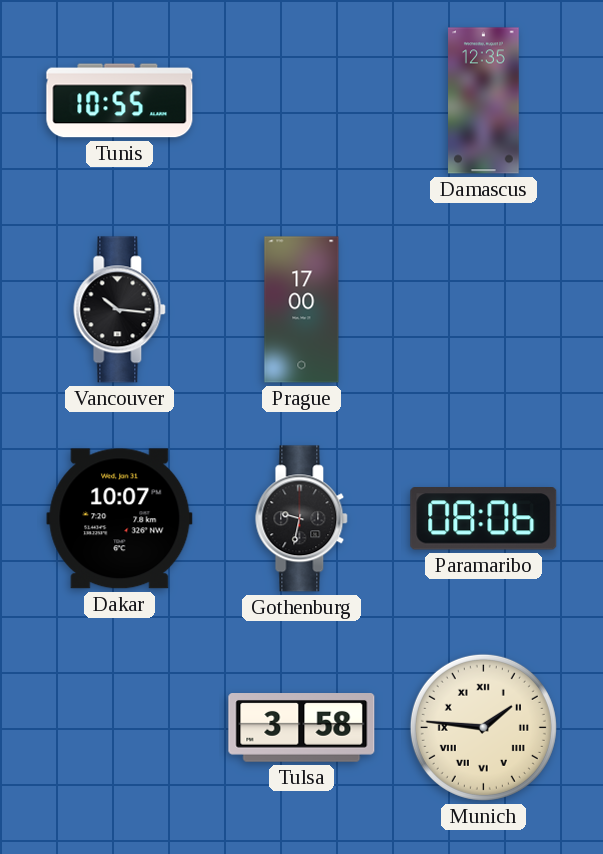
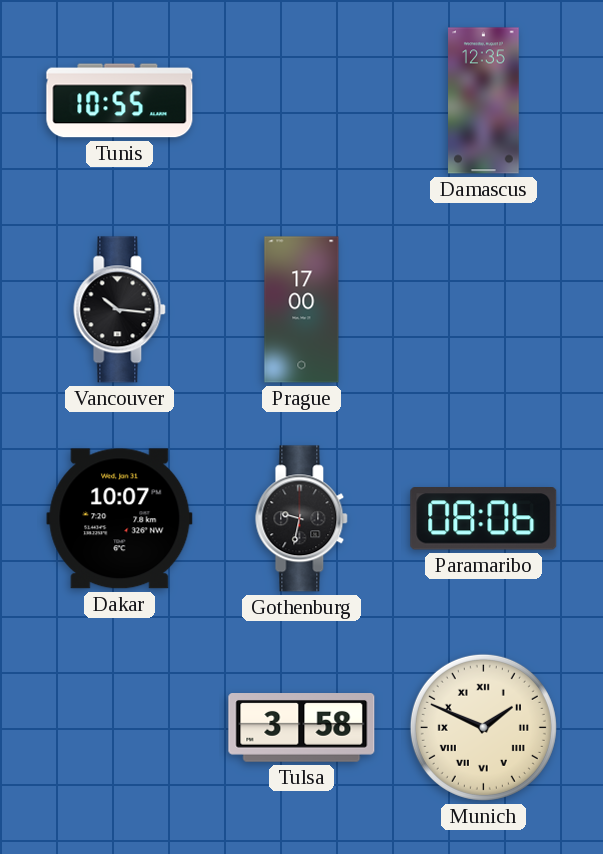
Munich: 1:46 -> 1:49 (483, 727)
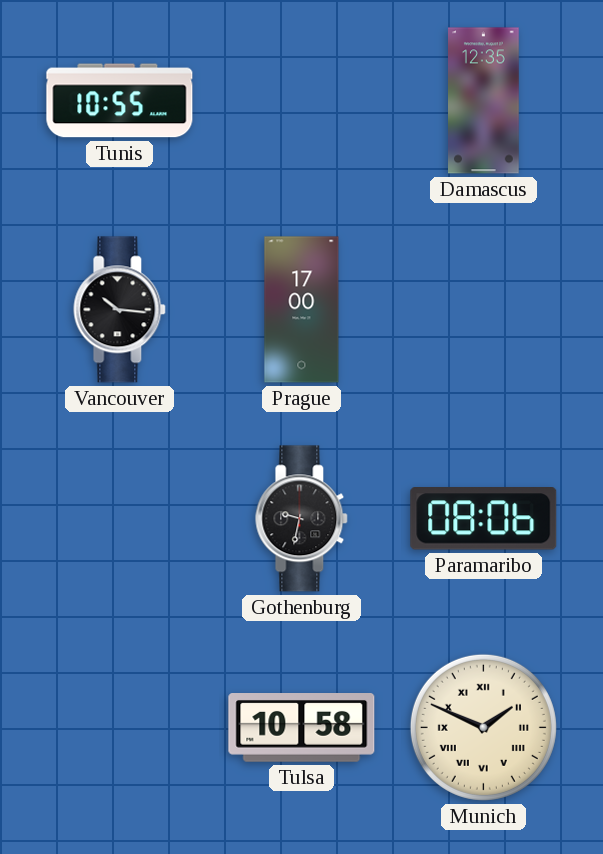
Dakar: 10:07 -> none (120, 519)
Tulsa: 3:58 -> 10:58 (302, 728)
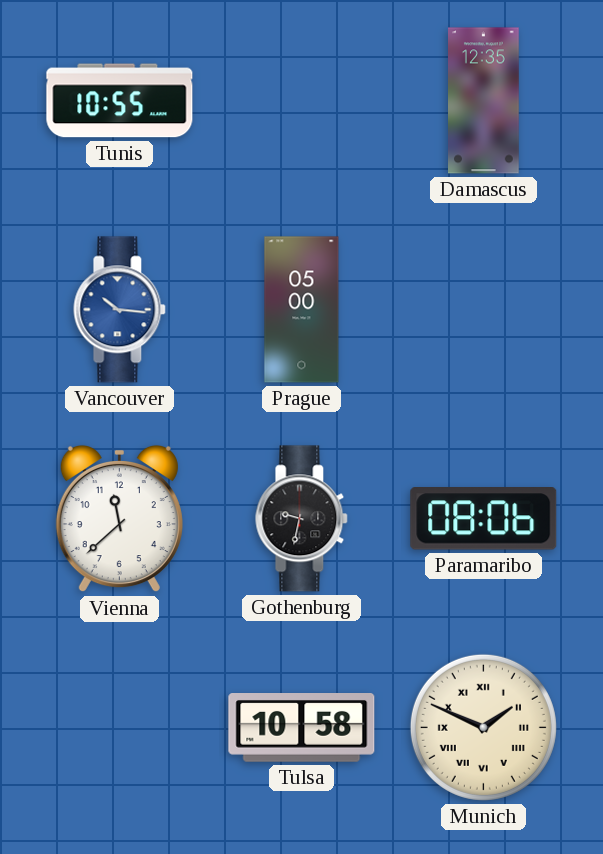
Vancouver dial: black -> blue (120, 310)
Prague: 17:00 -> 05:00 (302, 310)
Vienna: none -> 11:38 (119, 519)
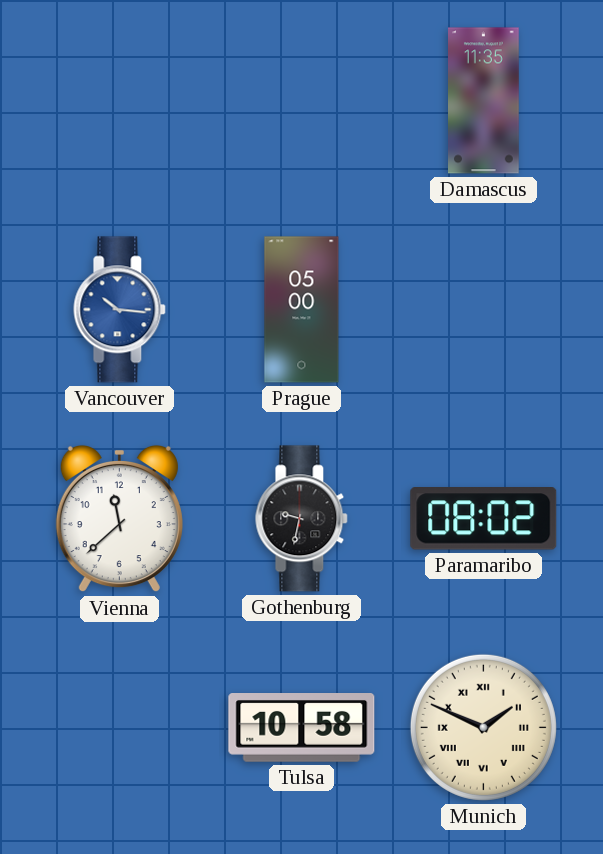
Tunis: 10:55 -> none (120, 101)
Damascus: 12:35 -> 11:35 (484, 101)
Paramaribo: 08:06 -> 08:02 (484, 518)
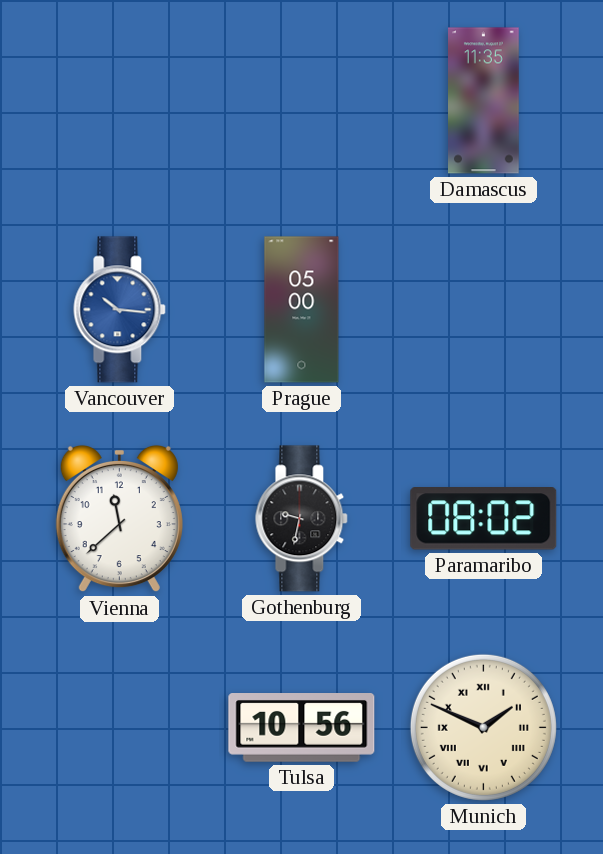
Tulsa: 10:58 -> 10:56 (302, 728)
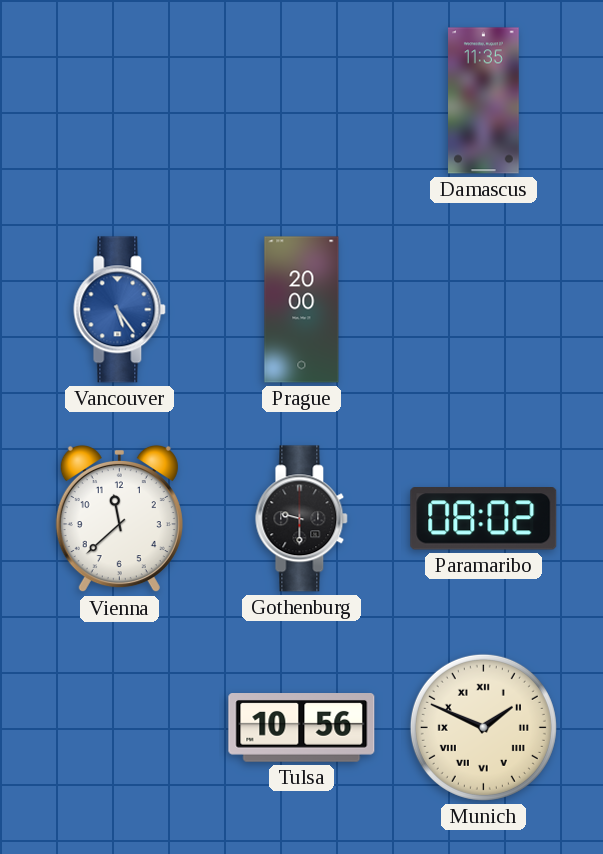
Vancouver: 10:16 -> 5:24 (120, 310)
Prague: 05:00 -> 20:00 (302, 310)
Gothenburg: 9:32 -> 9:30 (302, 519)
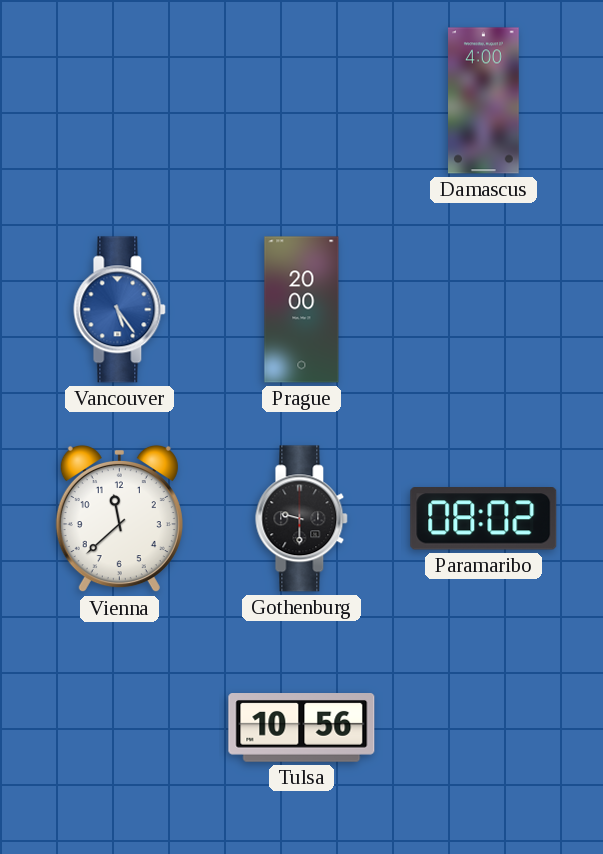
Damascus: 11:35 -> 4:00 (484, 101)
Munich: 1:49 -> none (483, 727)
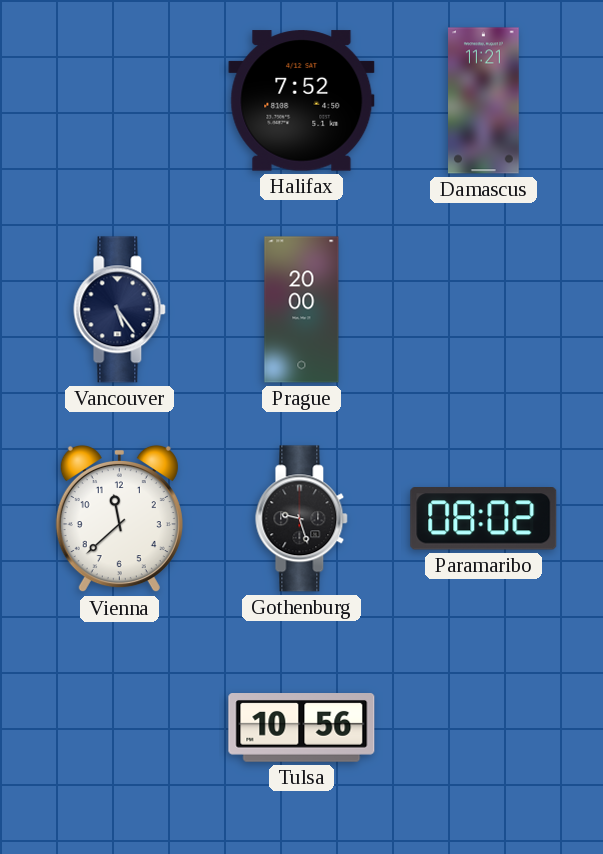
Halifax: none -> 7:52 (302, 101)
Damascus: 4:00 -> 11:21 (484, 101)
Vancouver dial: blue -> navy (120, 310)
Gothenburg: 9:30 -> 9:27 (302, 519)
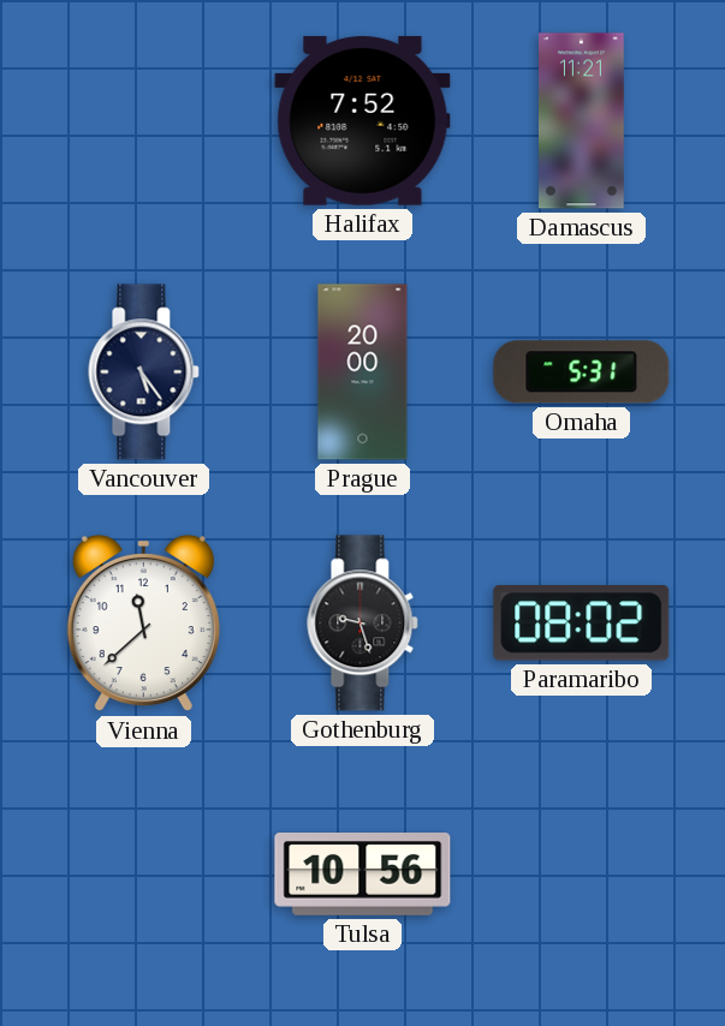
Omaha: none -> 5:31 (582, 372)
